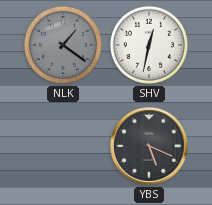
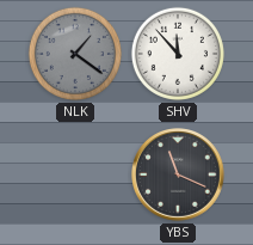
SHV: 12:32 -> 11:53 (178, 54)
YBS: 5:19 -> 11:19 (179, 176)
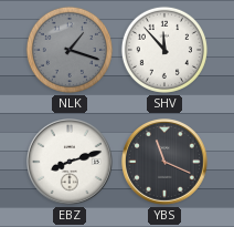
NLK: 1:21 -> 1:18 (70, 50)
EBZ: none -> 8:12 (71, 163)
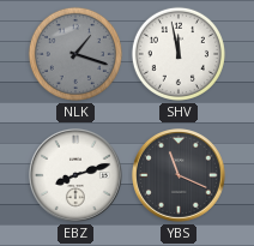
SHV: 11:53 -> 11:58 (179, 54)
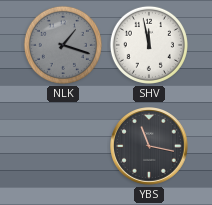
EBZ: 8:12 -> none (77, 176)
YBS: 11:19 -> 11:17 (150, 147)
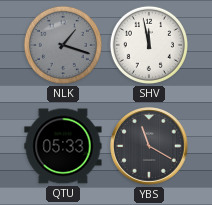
QTU: none -> 05:33 (63, 146)
YBS: 11:17 -> 11:20 (150, 147)
